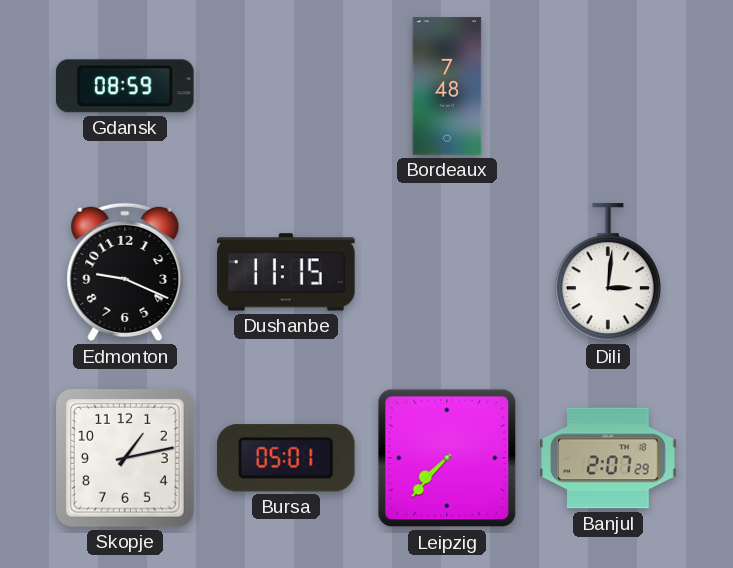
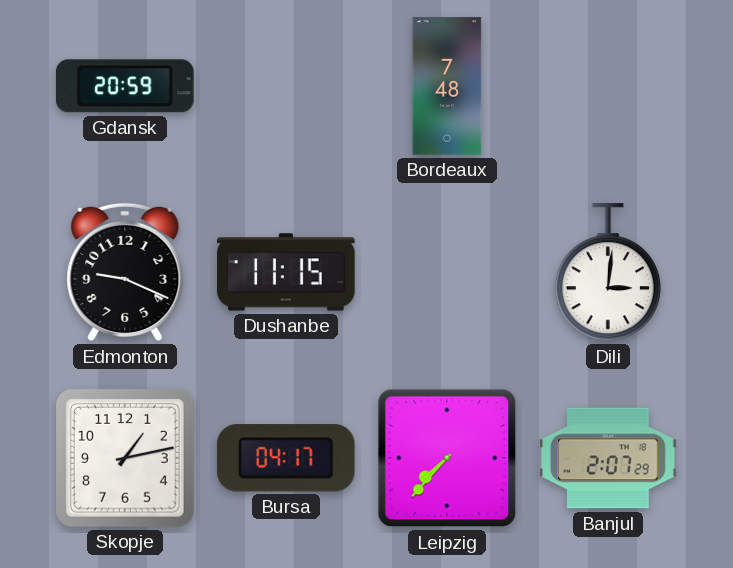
Gdansk: 08:59 -> 20:59 (125, 86)
Bursa: 05:01 -> 04:17 (286, 458)
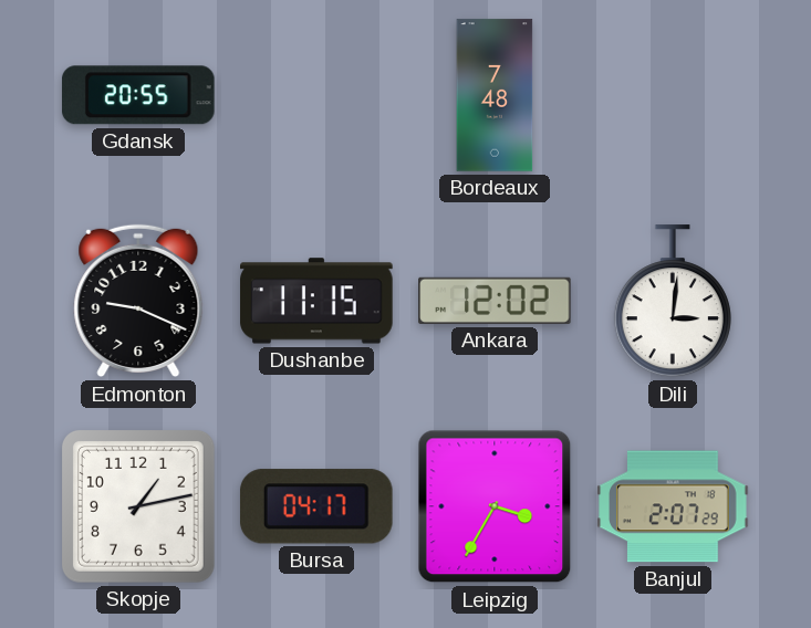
Gdansk: 20:59 -> 20:55 (138, 95)
Ankara: none -> 12:02 (495, 301)
Leipzig: 7:37 -> 3:35 (495, 506)
